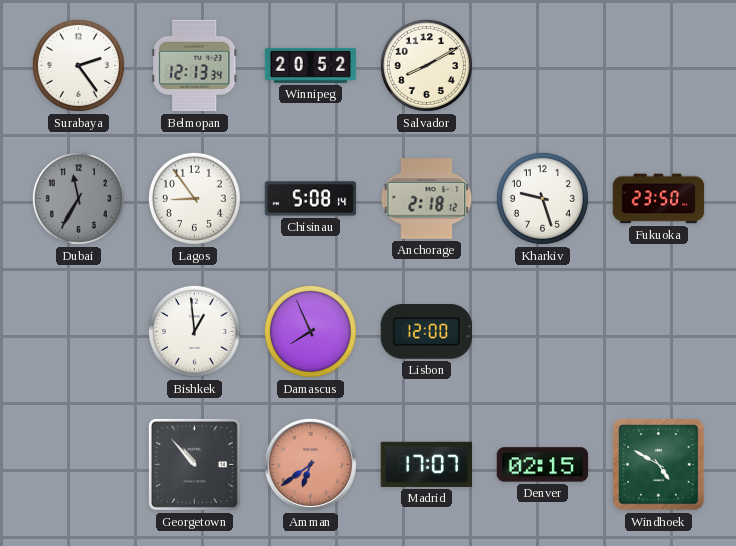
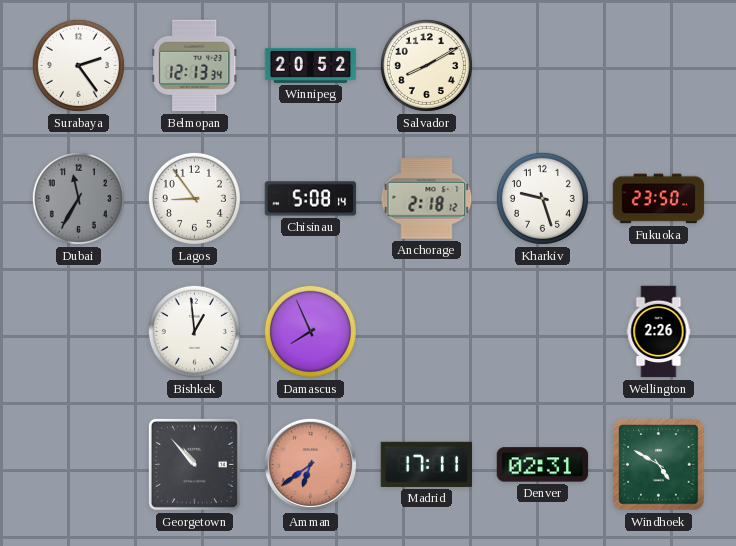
Lisbon: 12:00 -> none (427, 332)
Wellington: none -> 2:26 (659, 332)
Madrid: 17:07 -> 17:11 (427, 464)
Denver: 02:15 -> 02:31 (543, 465)
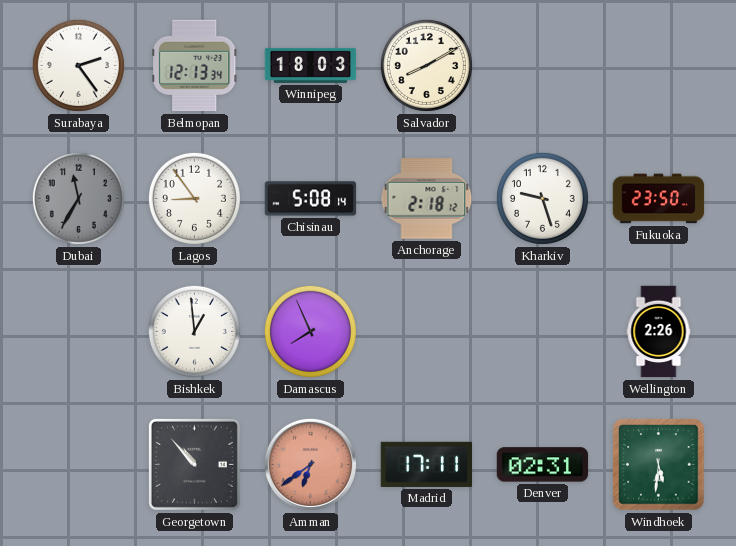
Winnipeg: 20:52 -> 18:03 (311, 65)
Windhoek: 4:50 -> 5:31 (659, 465)
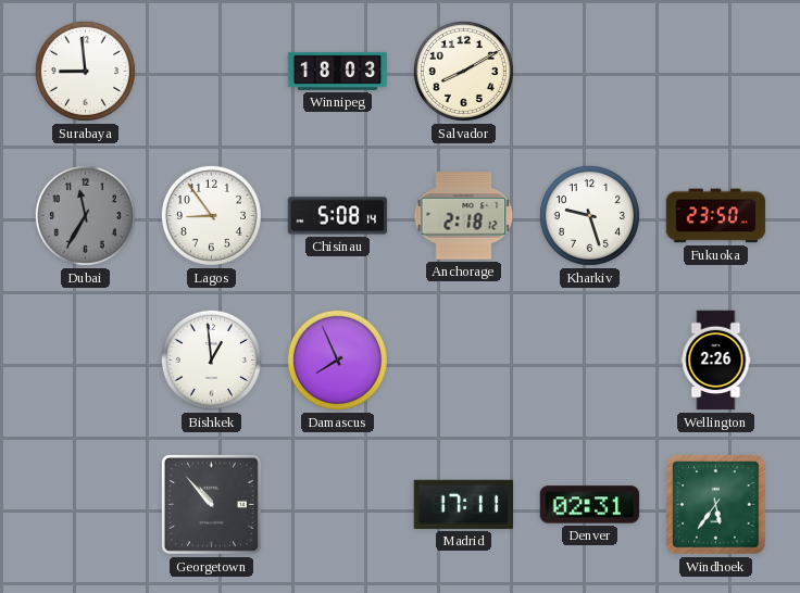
Surabaya: 2:24 -> 8:59 (85, 71)
Belmopan: 12:13 -> none (195, 66)
Amman: 6:39 -> none (310, 464)
Windhoek: 5:31 -> 5:36 (716, 505)
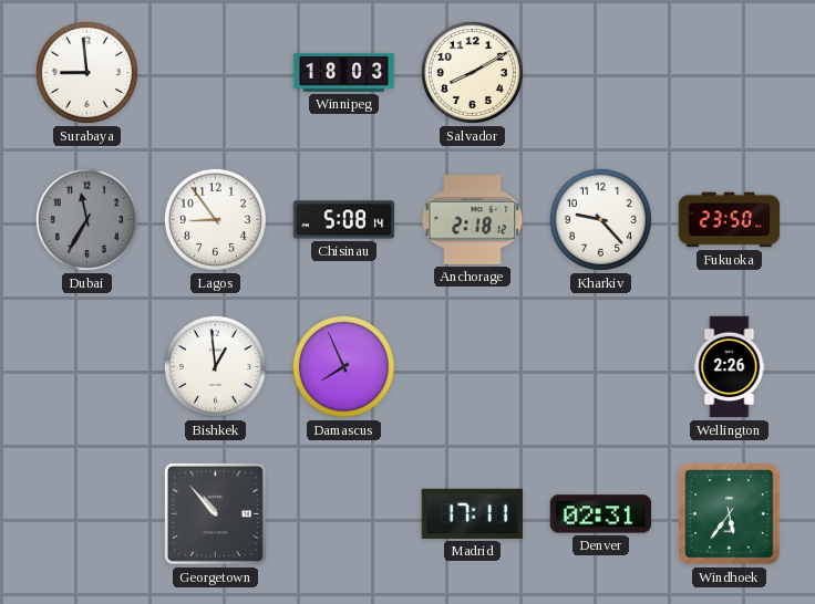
Kharkiv: 9:27 -> 9:23 (600, 219)
